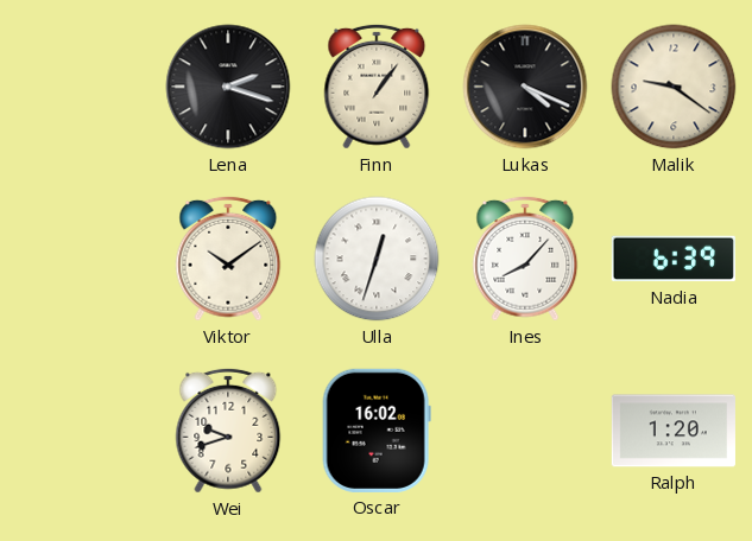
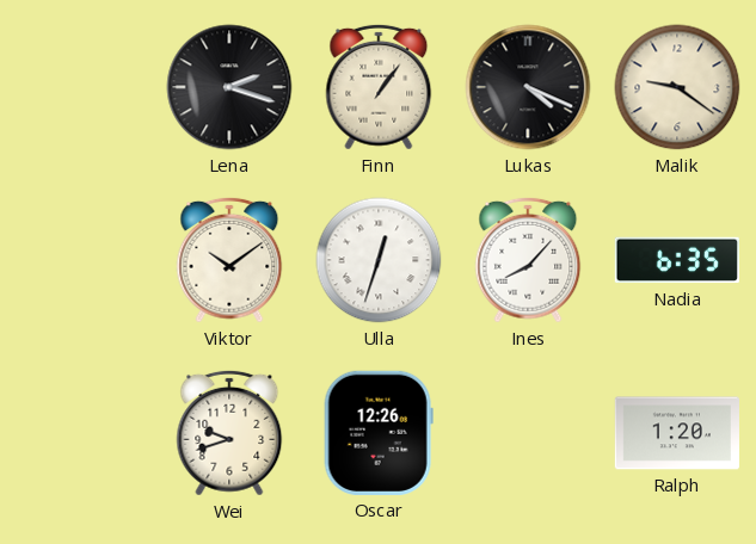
Nadia: 6:39 -> 6:35 (677, 260)
Oscar: 16:02 -> 12:26 (379, 433)
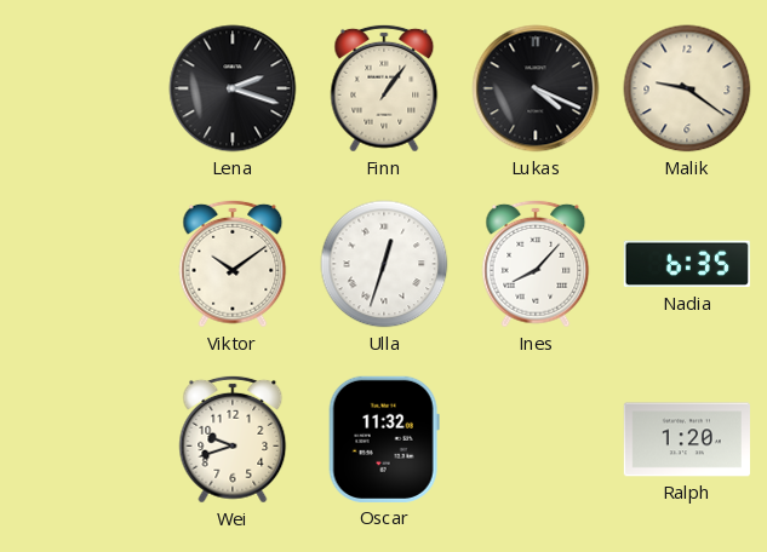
Oscar: 12:26 -> 11:32 (384, 439)
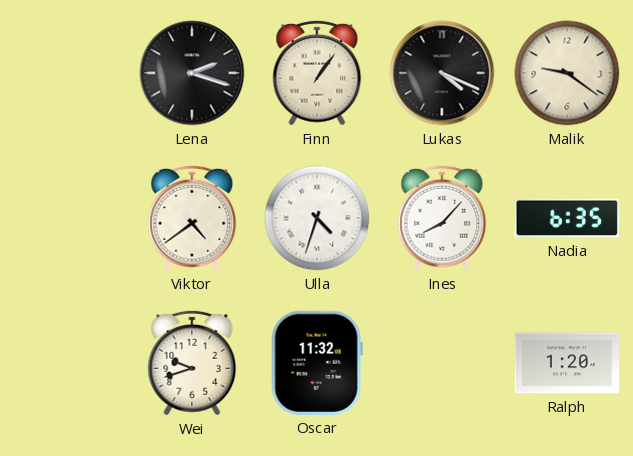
Viktor: 10:09 -> 4:39 (192, 218)
Ulla: 12:33 -> 4:33 (317, 218)
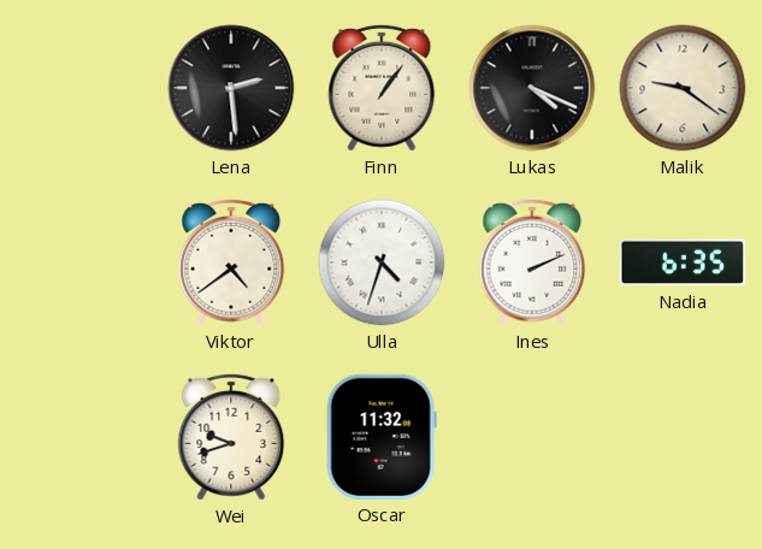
Lena: 2:18 -> 2:29 (231, 88)
Ines: 8:07 -> 2:11 (532, 262)
Ralph: 1:20 -> none (567, 363)
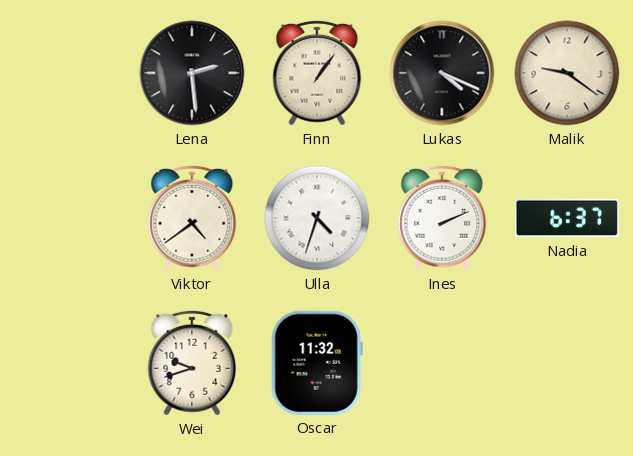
Nadia: 6:35 -> 6:37 (567, 218)
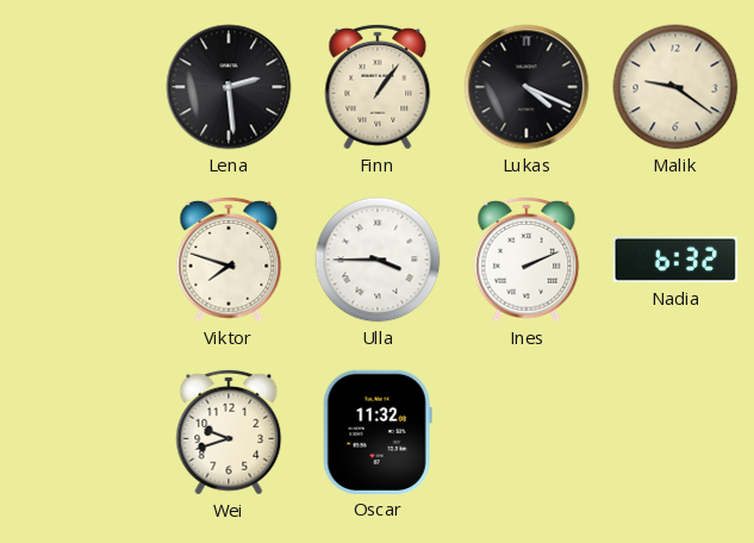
Viktor: 4:39 -> 7:48 (229, 260)
Ulla: 4:33 -> 3:45 (378, 260)
Nadia: 6:37 -> 6:32 (675, 260)
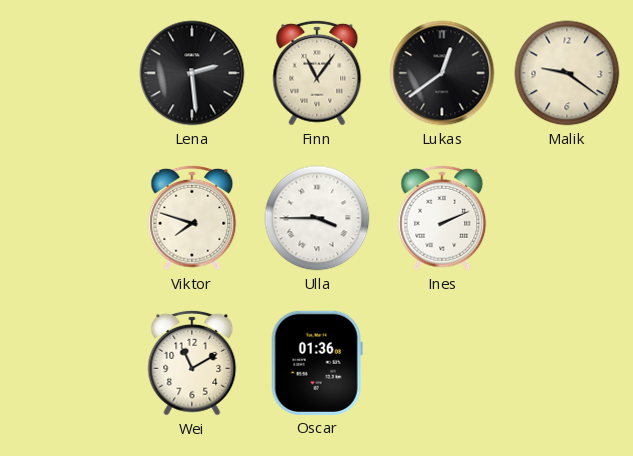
Finn: 1:06 -> 11:06 (317, 73)
Lukas: 4:19 -> 12:39 (442, 73)
Nadia: 6:32 -> none (675, 260)
Wei: 9:42 -> 11:10 (192, 363)
Oscar: 11:32 -> 01:36 (317, 363)
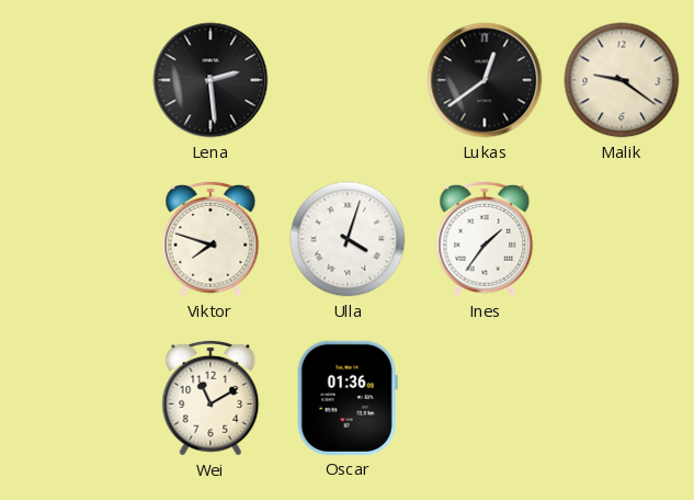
Finn: 11:06 -> none (317, 73)
Ulla: 3:45 -> 4:03 (348, 239)
Ines: 2:11 -> 1:36 (485, 239)
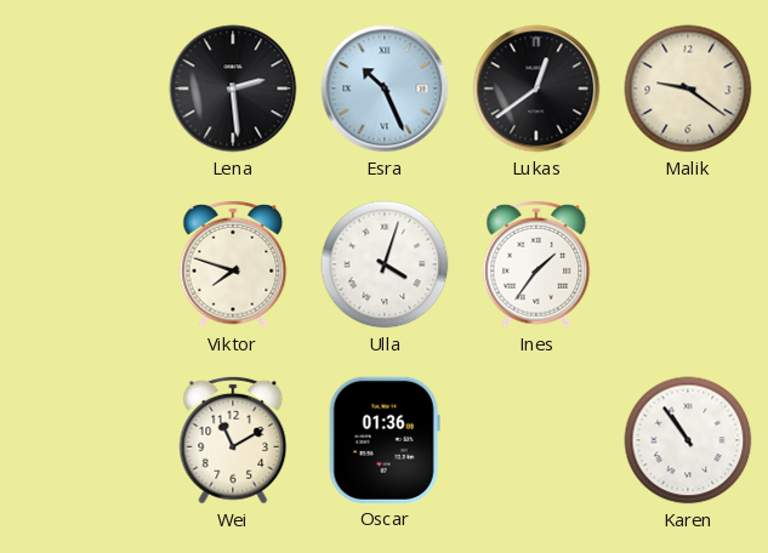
Esra: none -> 10:26 (385, 89)
Karen: none -> 10:54 (688, 440)
